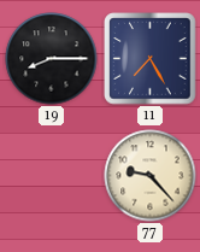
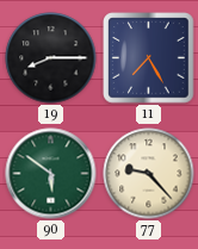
90: none -> 5:51 (51, 174)
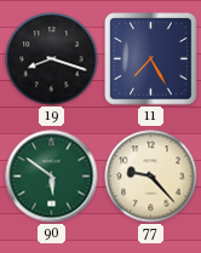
19: 8:15 -> 8:18 (52, 59)
